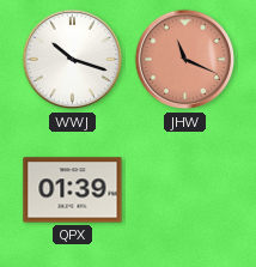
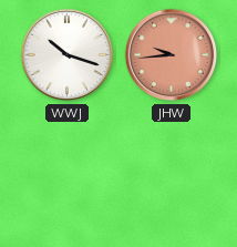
JHW: 11:19 -> 9:44 (172, 55)
QPX: 01:39 -> none (73, 190)
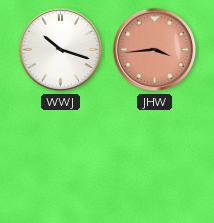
JHW: 9:44 -> 3:44 (155, 50)
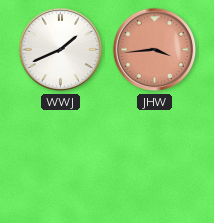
WWJ: 10:18 -> 1:41 (61, 50)
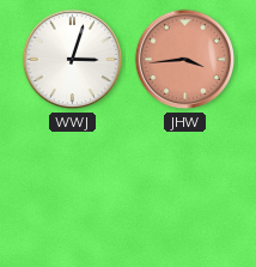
WWJ: 1:41 -> 3:03 (73, 60)
